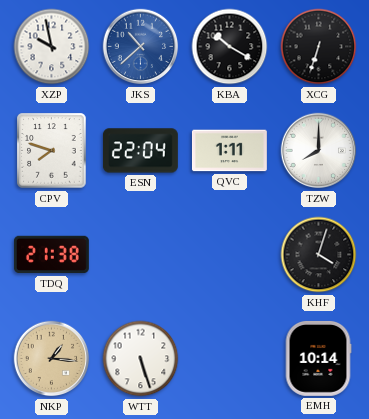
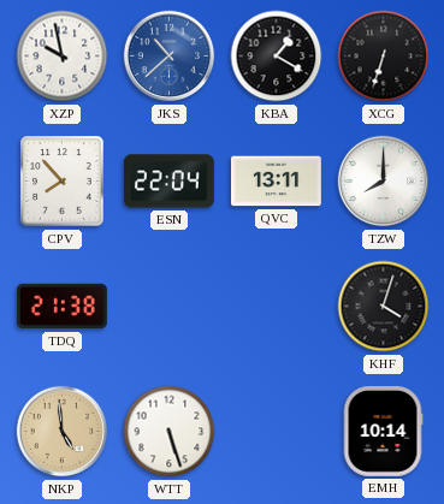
KBA: 10:20 -> 1:20 (277, 57)
CPV: 7:48 -> 7:53 (63, 182)
QVC: 1:11 -> 13:11 (276, 182)
NKP: 1:16 -> 4:59 (63, 432)
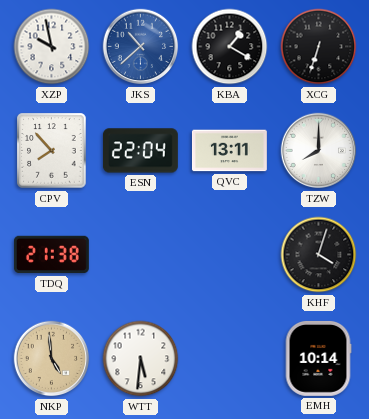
WTT: 5:27 -> 5:31 (141, 359)
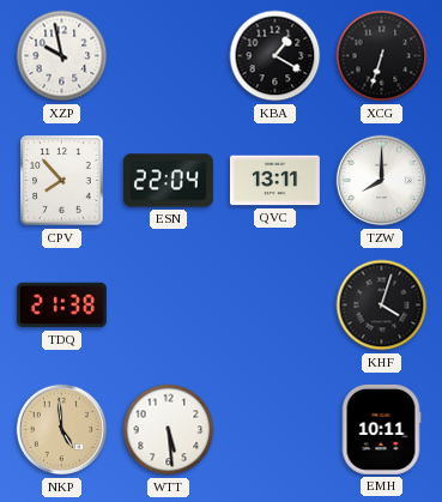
JKS: 10:38 -> none (141, 47)
WTT: 5:31 -> 5:29 (169, 430)
EMH: 10:14 -> 10:11 (381, 429)
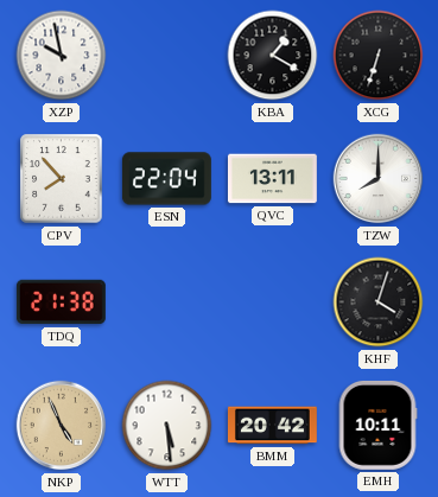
NKP: 4:59 -> 4:56 (62, 426)
BMM: none -> 20:42 (272, 426)
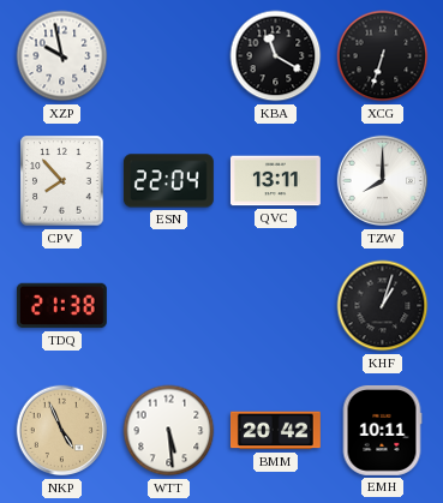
KBA: 1:20 -> 11:20 (276, 56)
KHF: 4:03 -> 1:03 (383, 306)
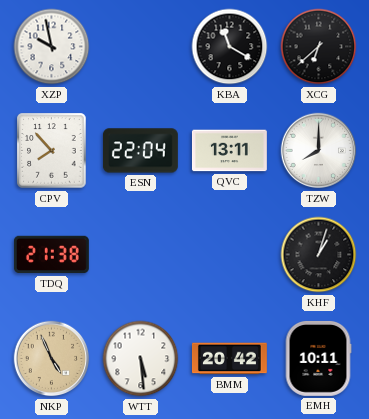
XCG: 6:33 -> 6:38 (319, 47)
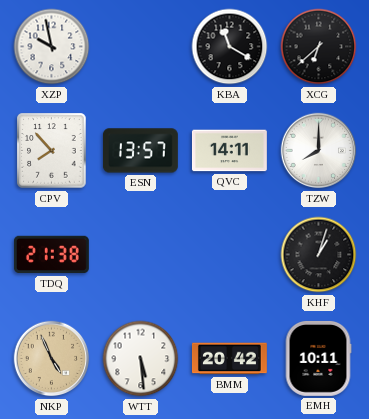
ESN: 22:04 -> 13:57 (140, 151)
QVC: 13:11 -> 14:11 (229, 151)
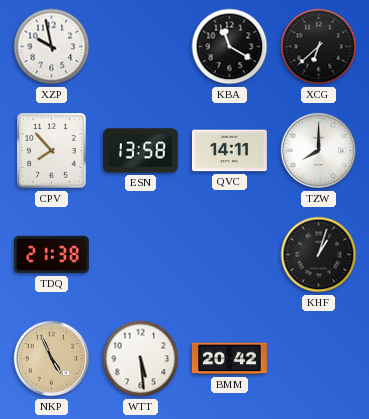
ESN: 13:57 -> 13:58 (140, 151)
EMH: 10:11 -> none (318, 358)
